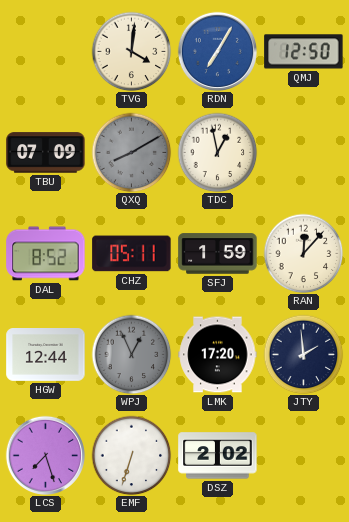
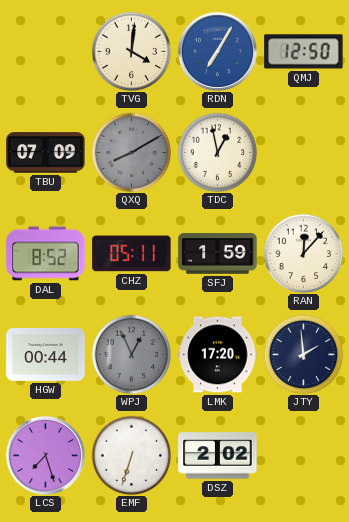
HGW: 12:44 -> 00:44 (46, 355)
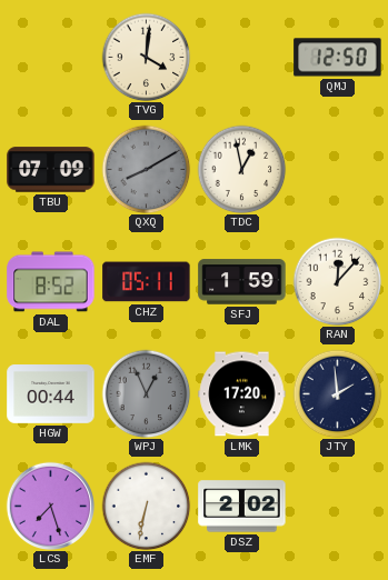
RDN: 7:05 -> none (217, 51)
EMF: 6:33 -> 6:32 (146, 506)
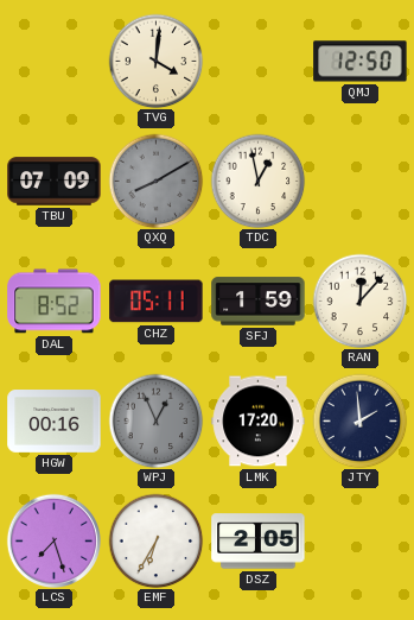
HGW: 00:44 -> 00:16 (55, 422)
EMF: 6:32 -> 6:35 (155, 540)
DSZ: 2:02 -> 2:05 (259, 542)
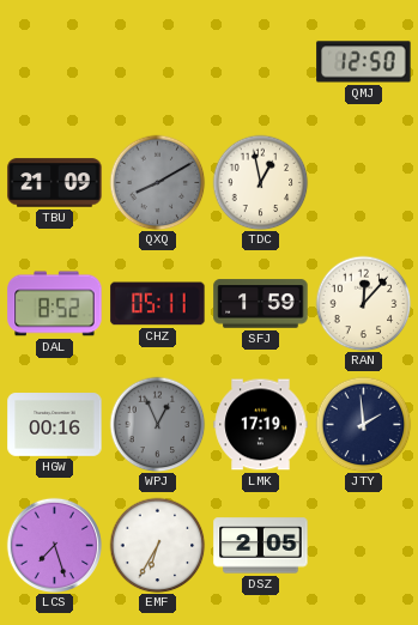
TVG: 4:01 -> none (155, 61)
TBU: 07:09 -> 21:09 (55, 183)
LMK: 17:20 -> 17:19 (261, 425)
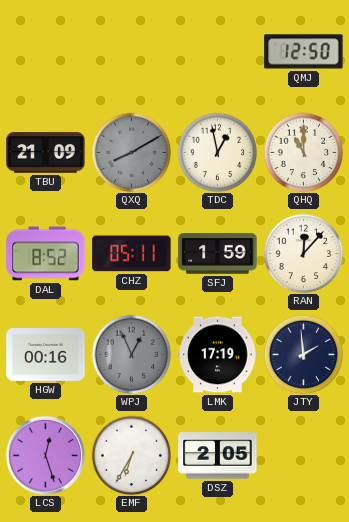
QHQ: none -> 11:00 (303, 152)
LCS: 7:27 -> 12:27 (45, 455)
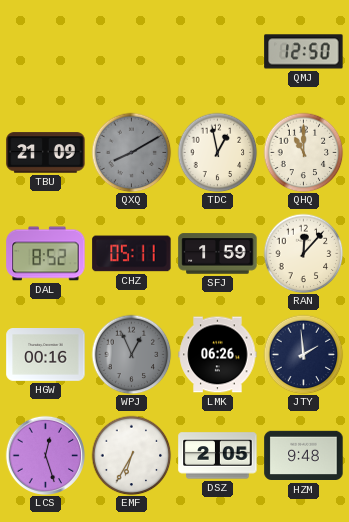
LMK: 17:19 -> 06:26 (218, 355)
HZM: none -> 9:48 (304, 456)
